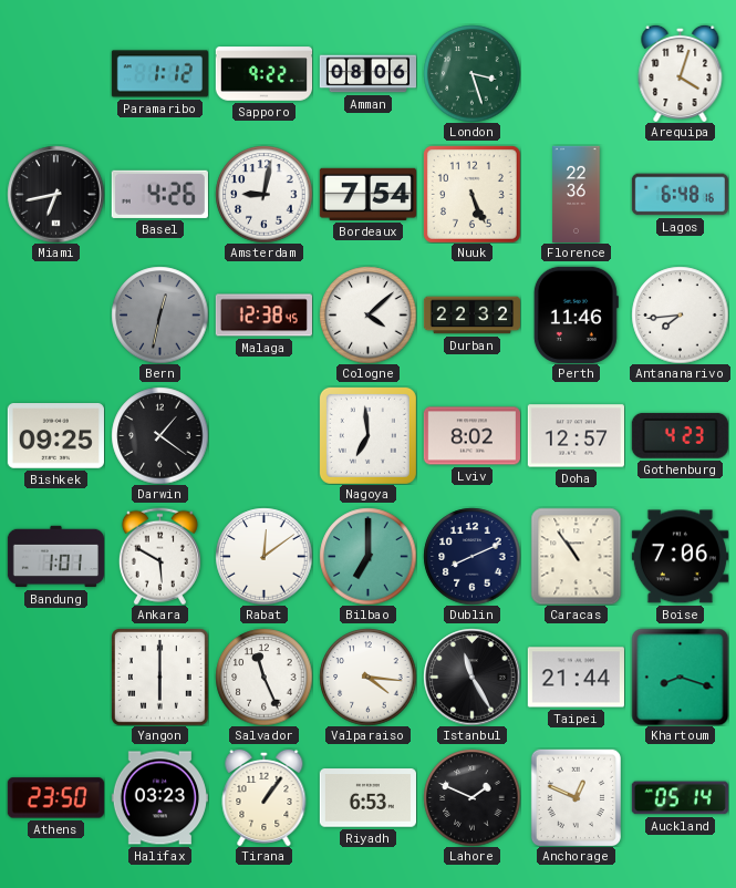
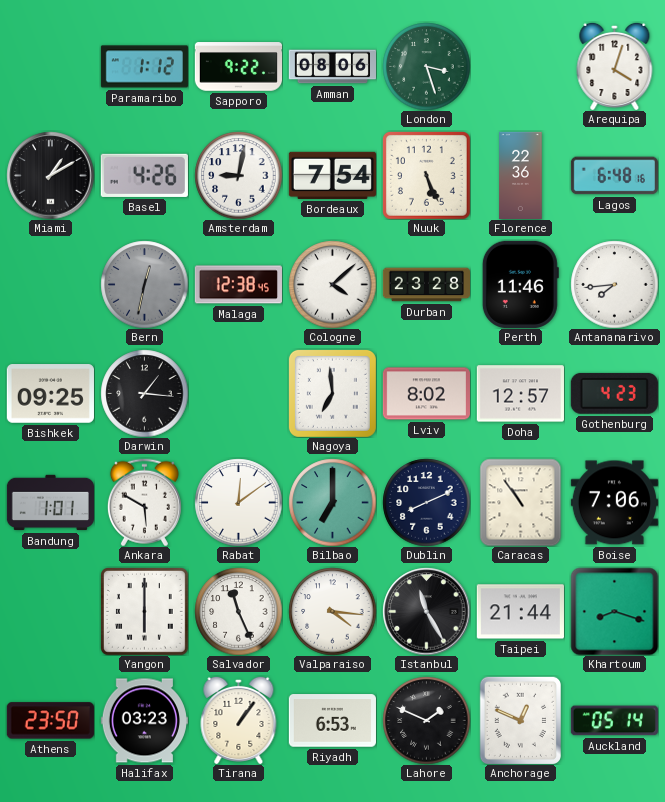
Miami: 6:43 -> 1:10 (50, 175)
Durban: 22:32 -> 23:28 (426, 285)
Darwin: 1:21 -> 1:16 (144, 393)
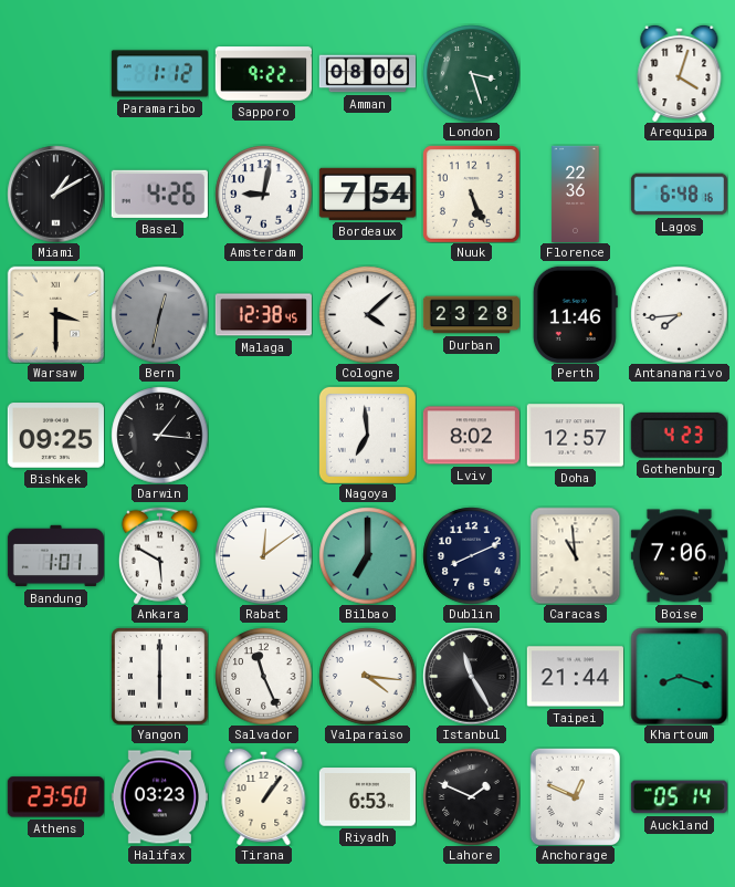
Warsaw: none -> 3:30 (55, 314)
Caracas: 10:54 -> 10:59 (576, 555)
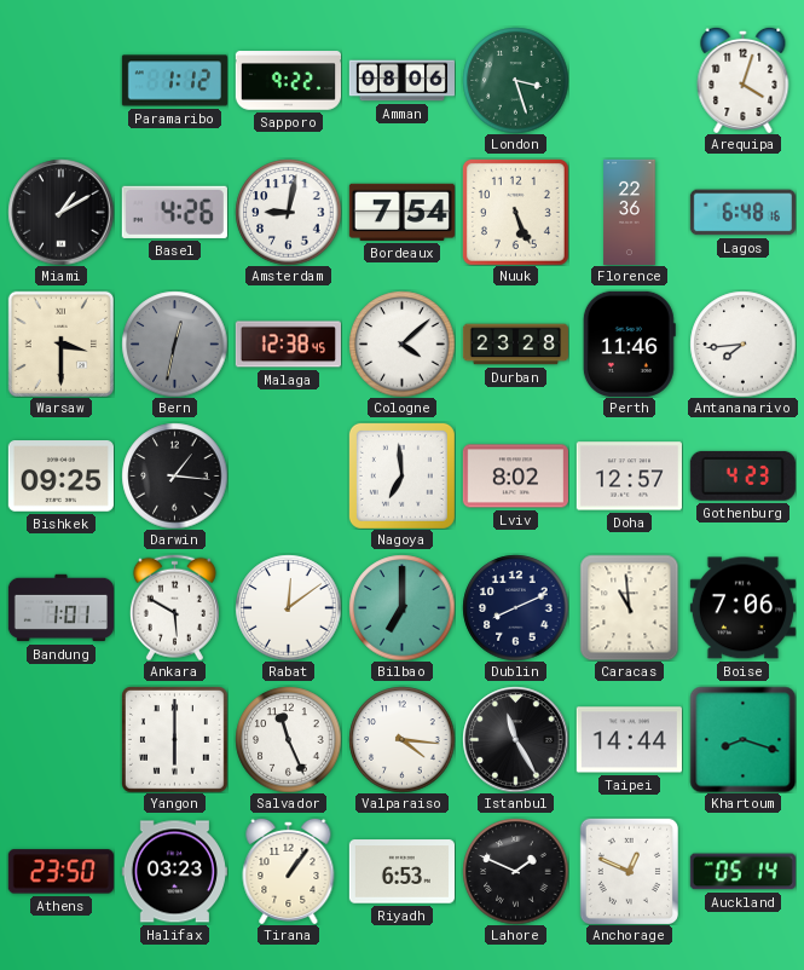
Taipei: 21:44 -> 14:44 (629, 740)
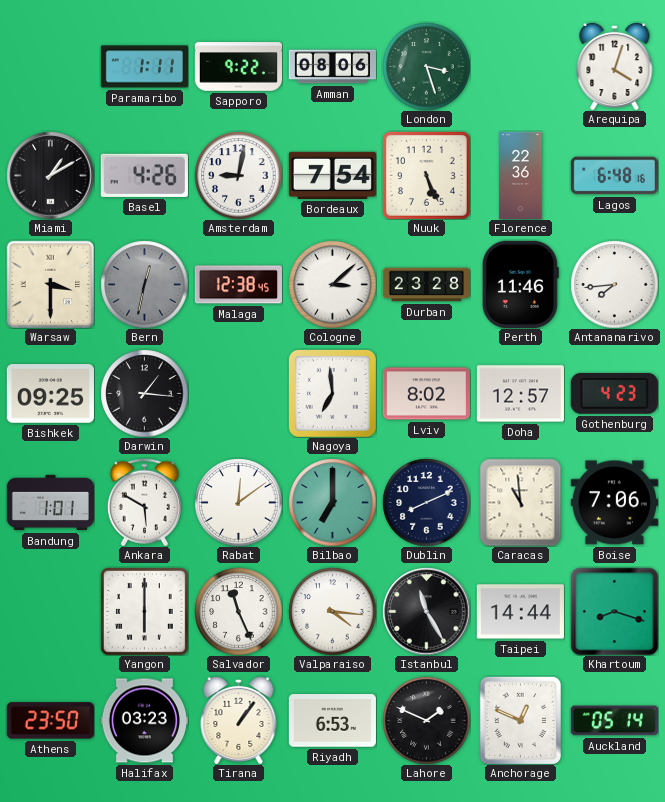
Paramaribo: 1:12 -> 1:11 (144, 67)
Cologne: 4:08 -> 3:08 (332, 284)
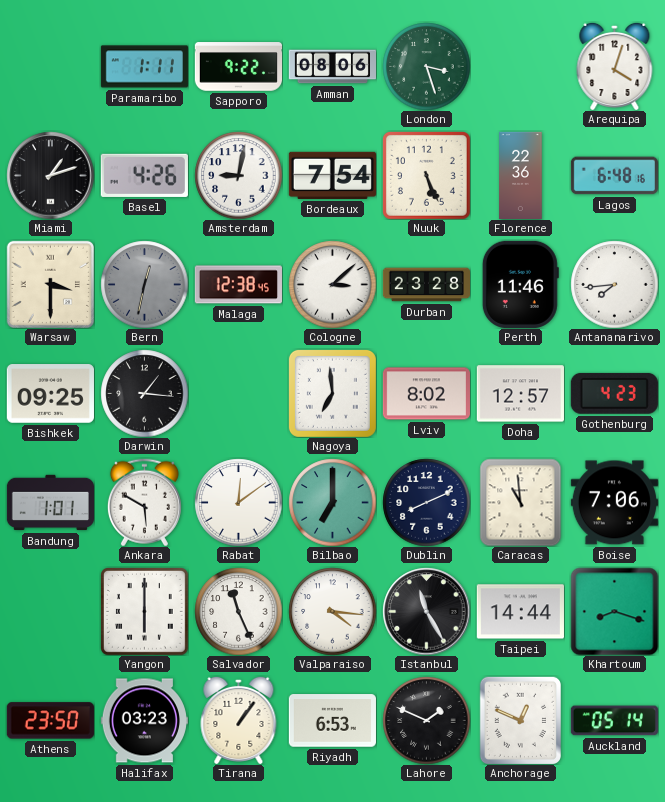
Miami: 1:10 -> 1:12 (50, 175)
